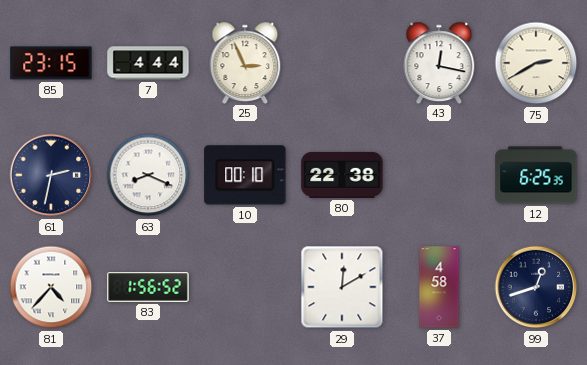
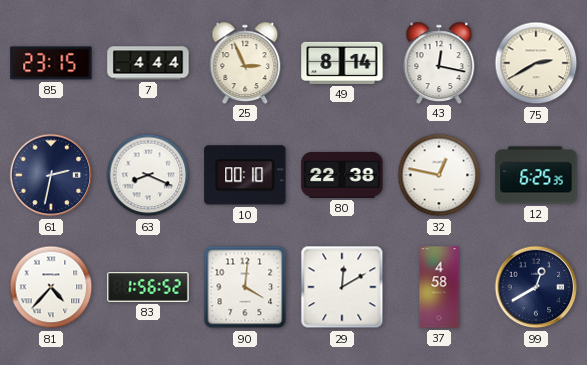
49: none -> 8:14 (342, 63)
32: none -> 12:47 (439, 175)
90: none -> 4:01 (245, 287)
99: 12:42 -> 12:40 (536, 287)
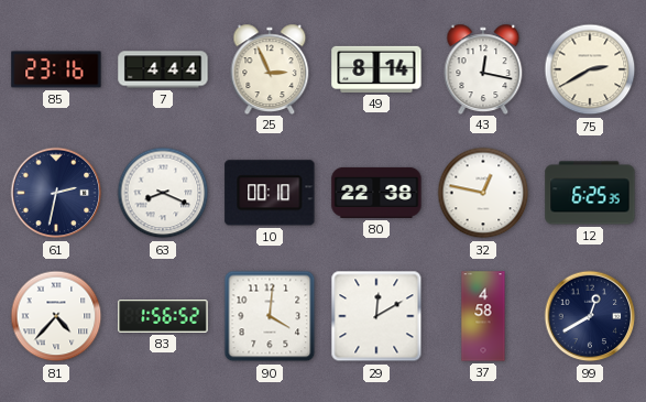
85: 23:15 -> 23:16 (56, 69)
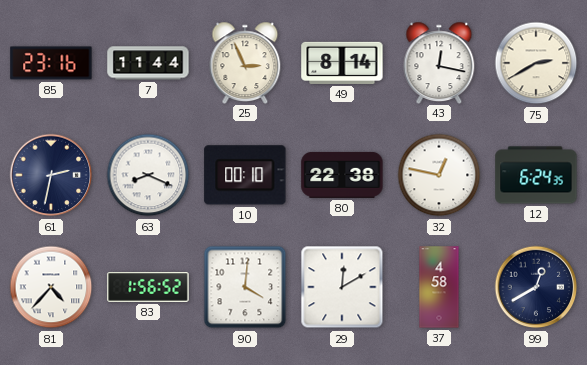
7: 4:44 -> 11:44 (148, 63)
12: 6:25 -> 6:24 (536, 175)
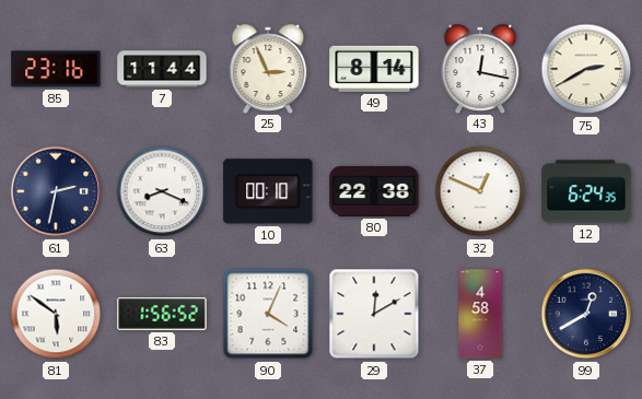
32: 12:47 -> 12:49 (480, 191)
81: 4:37 -> 5:51 (56, 314)
90: 4:01 -> 4:04 (268, 314)
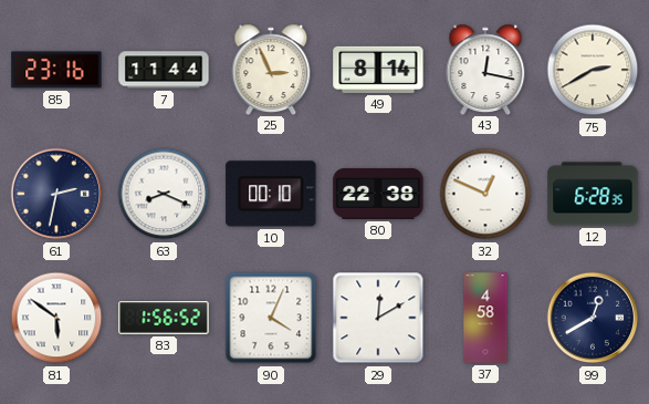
12: 6:24 -> 6:28 (593, 194)
